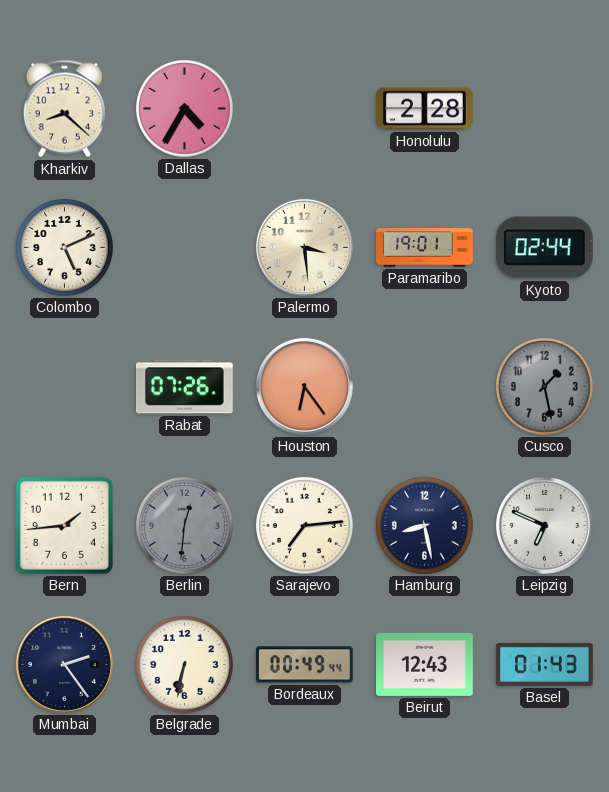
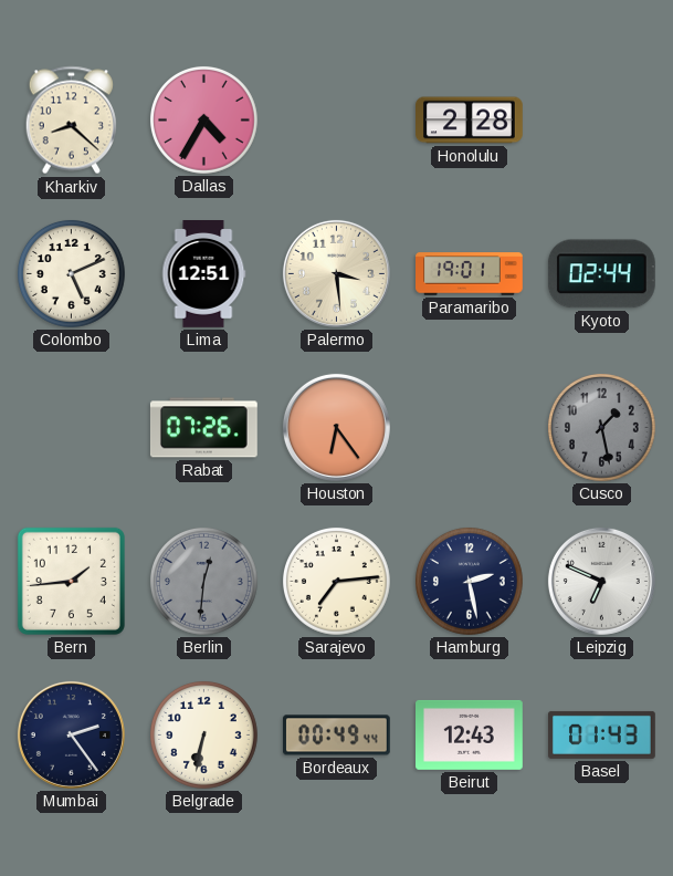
Lima: none -> 12:51 (203, 274)
Hamburg: 8:28 -> 2:28 (469, 581)
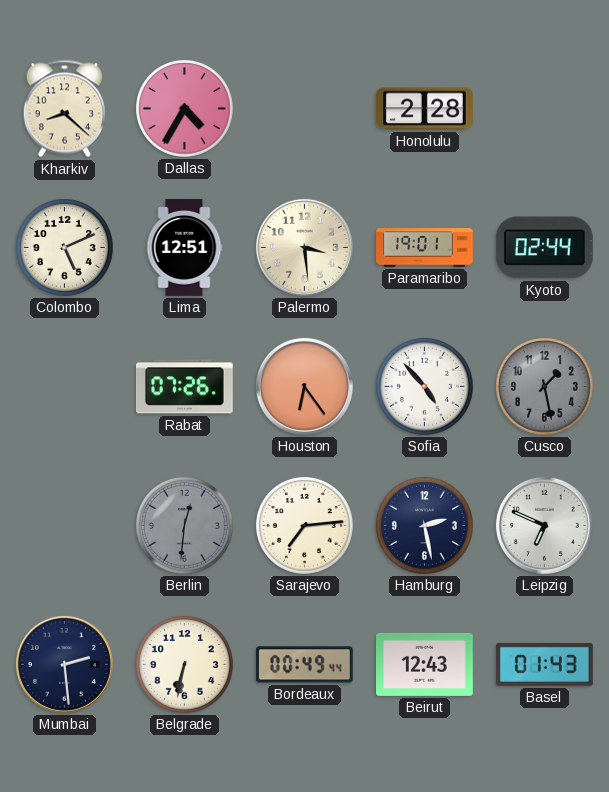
Sofia: none -> 4:53 (424, 386)
Bern: 1:44 -> none (71, 581)
Mumbai: 2:24 -> 2:29 (64, 664)
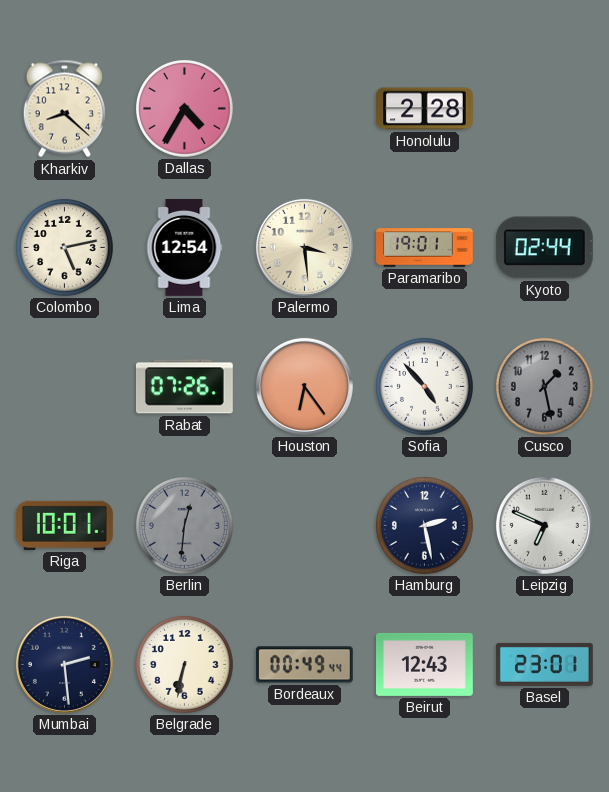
Colombo: 5:11 -> 5:13 (64, 247)
Lima: 12:51 -> 12:54 (184, 248)
Riga: none -> 10:01 (65, 525)
Sarajevo: 7:14 -> none (304, 525)
Basel: 01:43 -> 23:01 (545, 664)
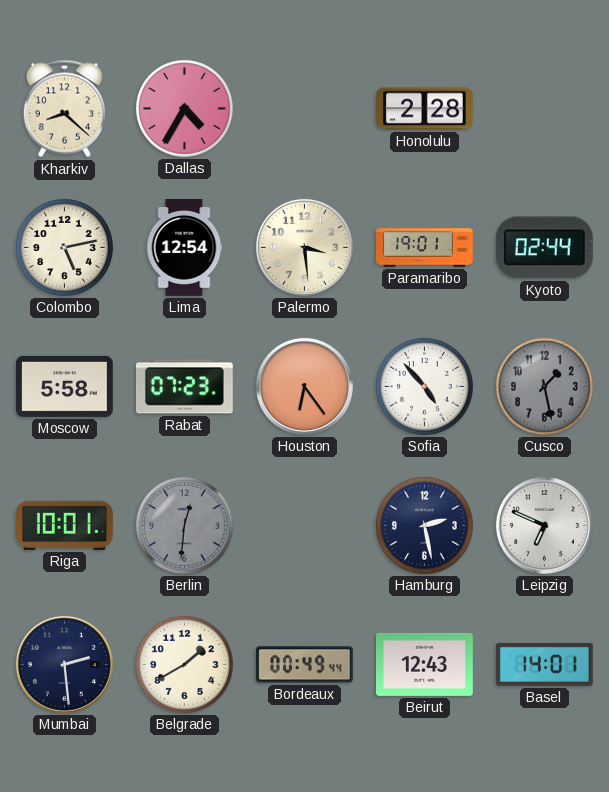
Moscow: none -> 5:58 (65, 386)
Rabat: 07:26 -> 07:23 (184, 387)
Belgrade: 6:32 -> 1:40 (184, 664)
Basel: 23:01 -> 14:01 (545, 664)
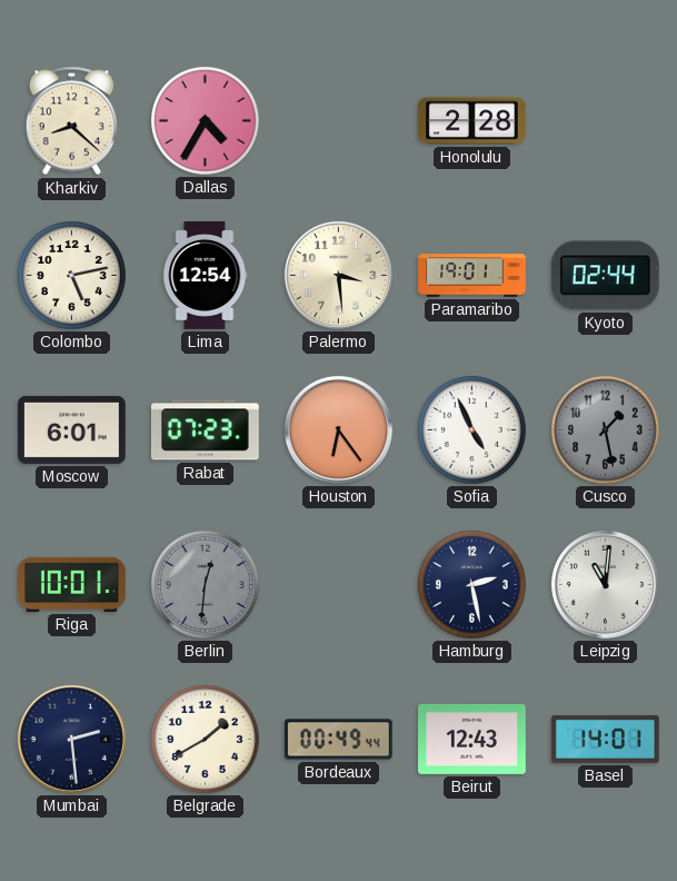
Moscow: 5:58 -> 6:01 (72, 429)
Sofia: 4:53 -> 4:56 (471, 429)
Leipzig: 6:49 -> 11:01 (605, 584)
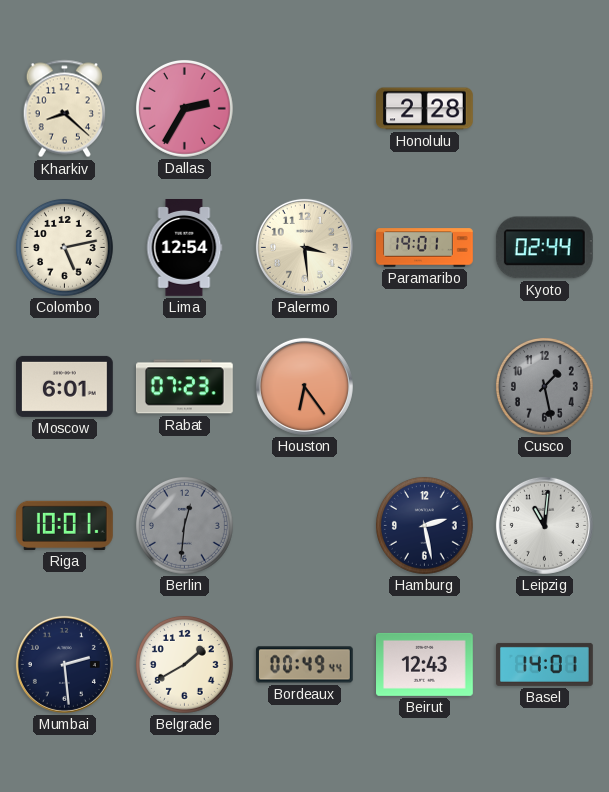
Dallas: 4:35 -> 2:35 (184, 108)
Sofia: 4:56 -> none (471, 429)
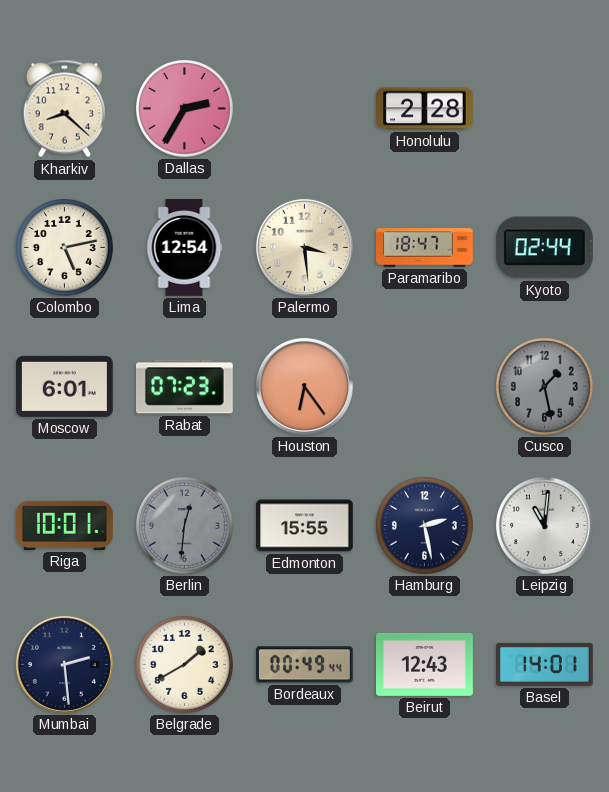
Paramaribo: 19:01 -> 18:47 (425, 248)
Edmonton: none -> 15:55 (305, 526)
